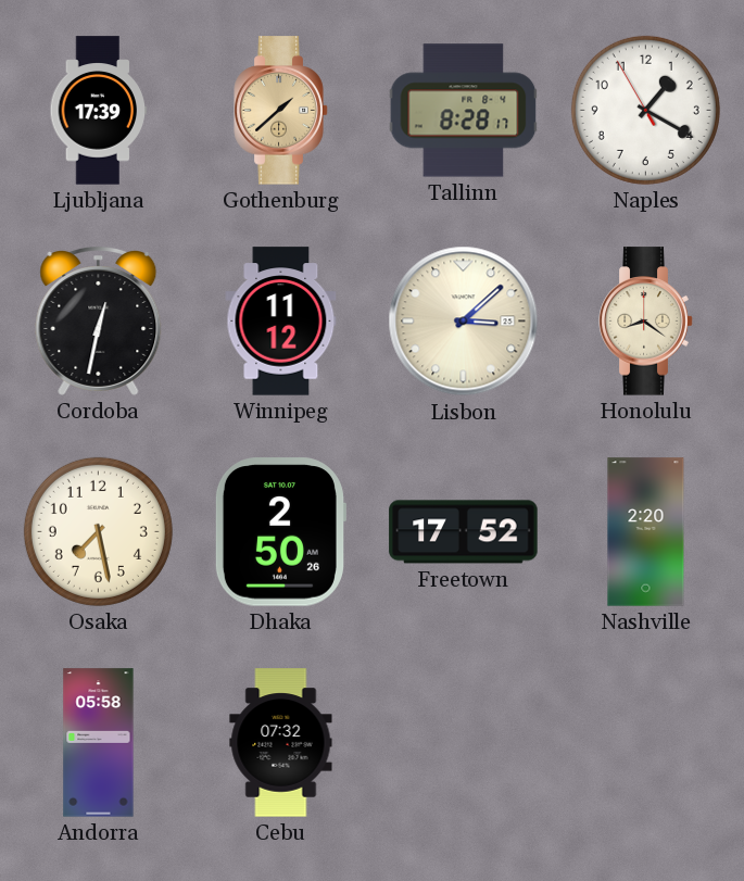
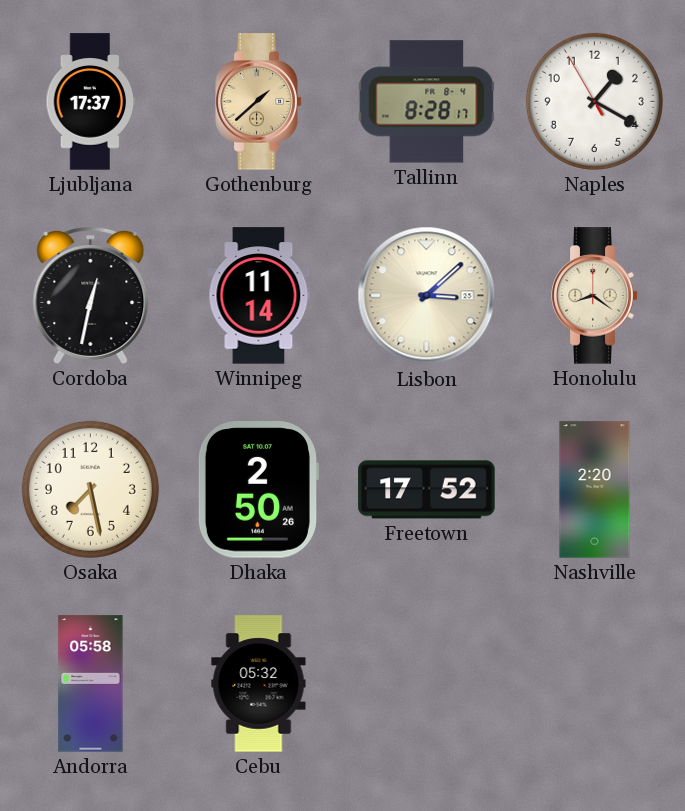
Ljubljana: 17:39 -> 17:37 (91, 102)
Winnipeg: 11:12 -> 11:14 (259, 296)
Cebu: 07:32 -> 05:32 (259, 684)
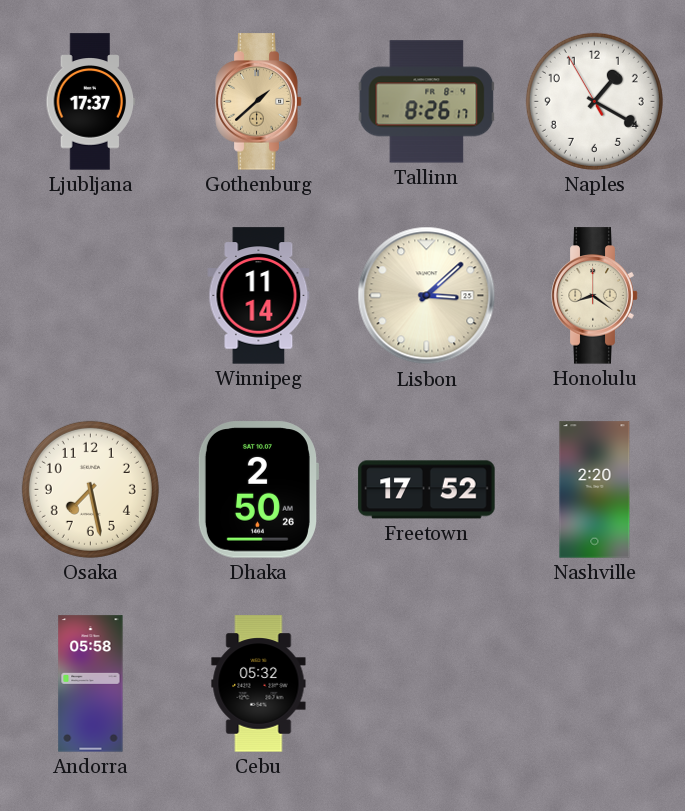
Tallinn: 8:28 -> 8:26 (427, 102)
Cordoba: 12:32 -> none (91, 295)
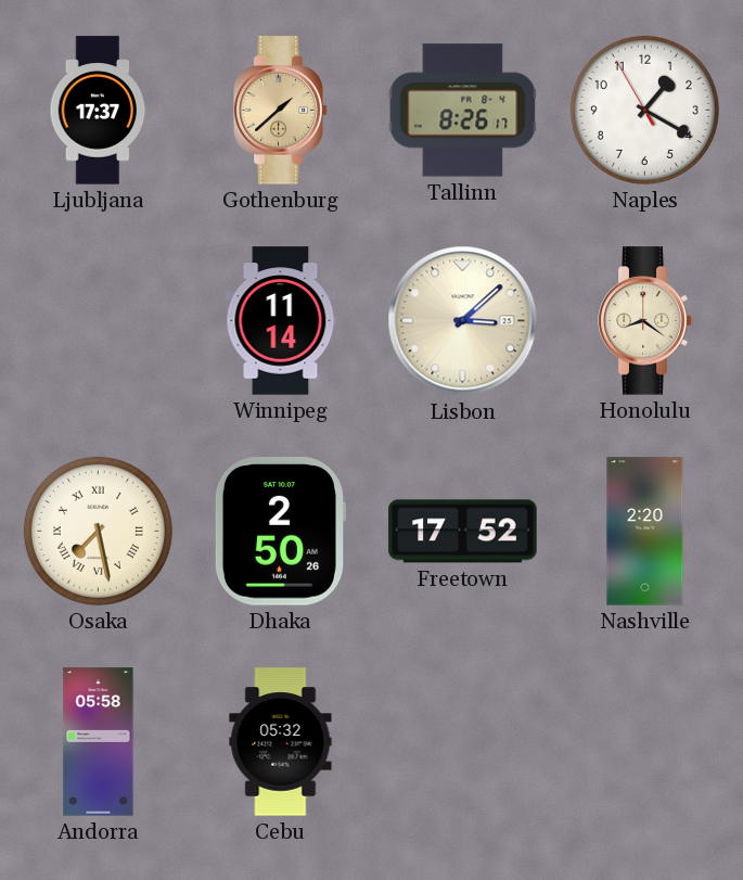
Osaka numerals: Arabic -> Roman (98, 531)
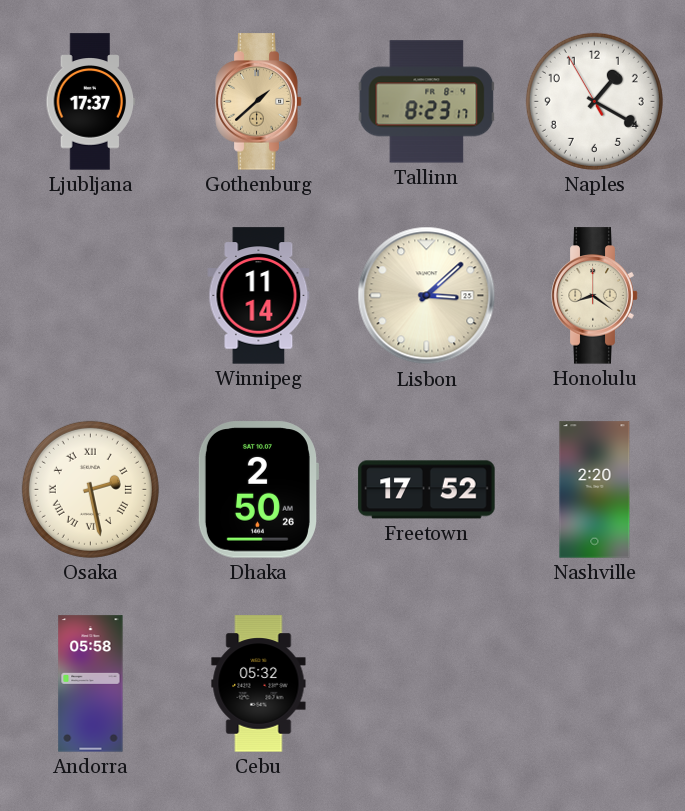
Tallinn: 8:26 -> 8:23 (427, 102)
Osaka: 7:28 -> 2:28 (90, 489)
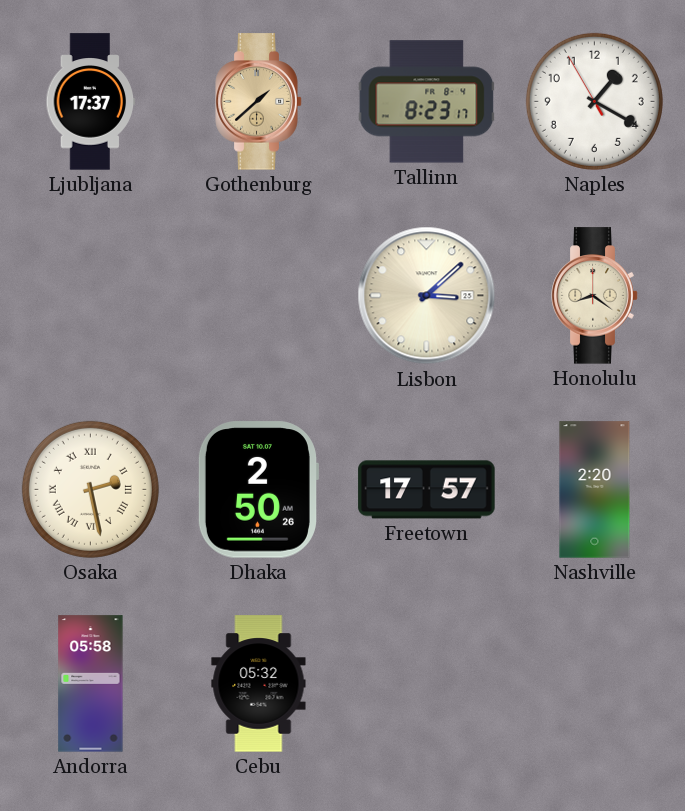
Winnipeg: 11:14 -> none (259, 296)
Freetown: 17:52 -> 17:57 (427, 490)
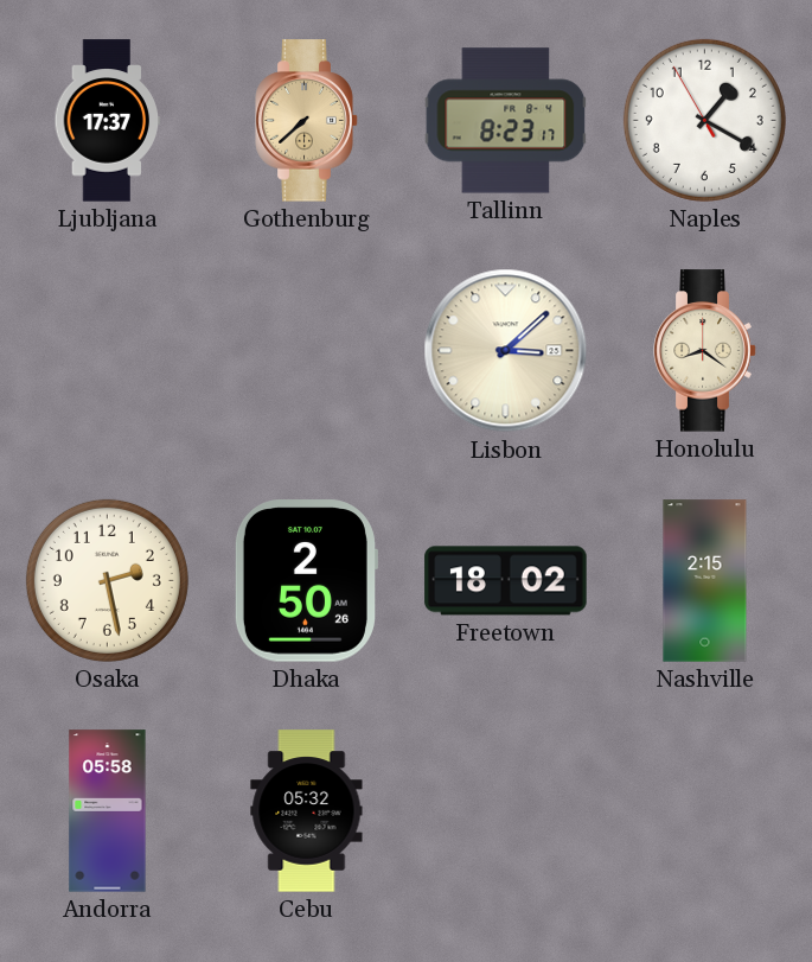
Gothenburg: 1:38 -> 7:38 (307, 121)
Osaka numerals: Roman -> Arabic (107, 580)
Freetown: 17:57 -> 18:02 (506, 581)
Nashville: 2:20 -> 2:15 (705, 581)
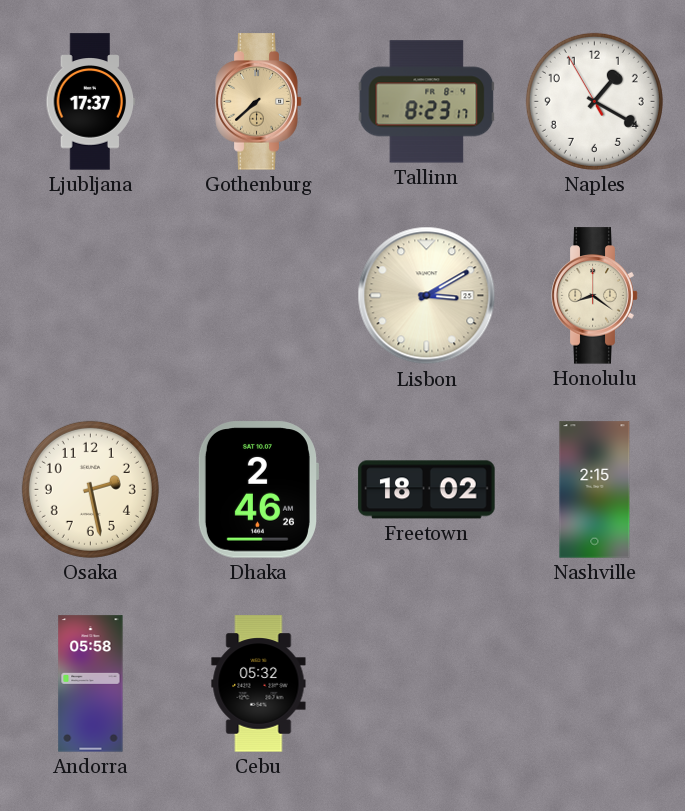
Lisbon: 3:08 -> 3:10 (427, 296)
Dhaka: 2:50 -> 2:46 (258, 490)
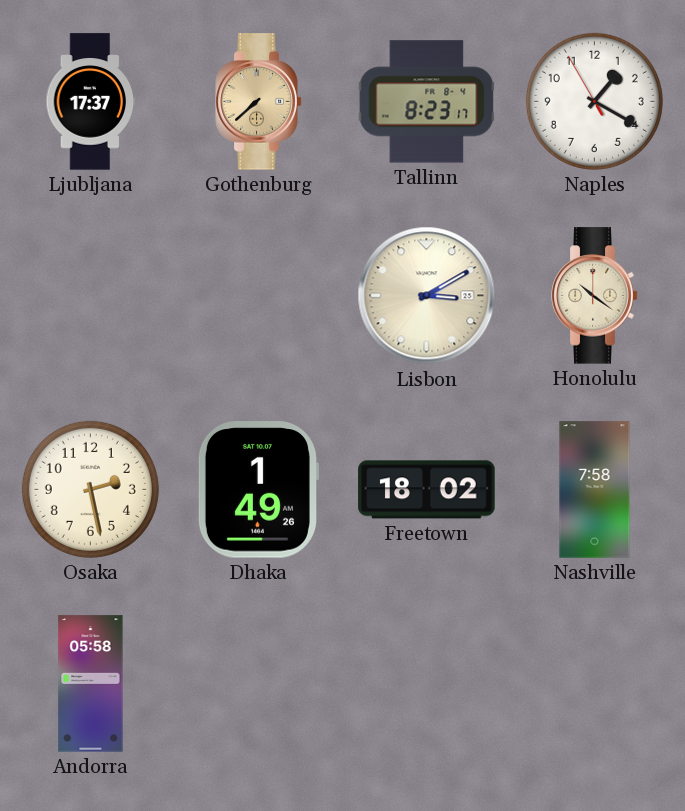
Honolulu: 8:21 -> 10:21 (595, 296)
Dhaka: 2:46 -> 1:49 (258, 490)
Nashville: 2:15 -> 7:58 (595, 490)
Cebu: 05:32 -> none (259, 684)
